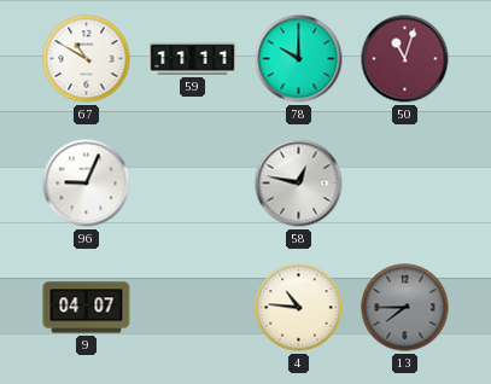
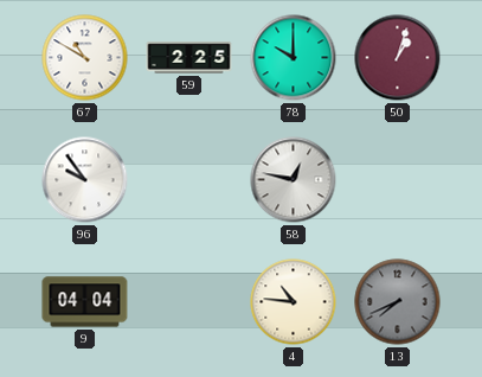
59: 11:11 -> 2:25 (189, 58)
50: 11:03 -> 1:03 (398, 58)
96: 9:04 -> 9:54 (85, 180)
9: 04:07 -> 04:04 (85, 302)
13: 7:45 -> 7:41 (398, 302)
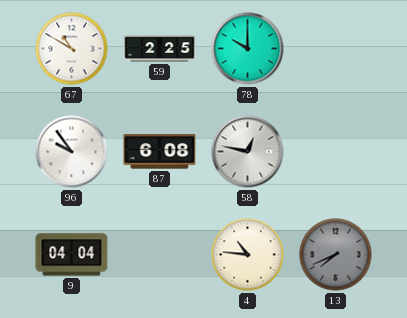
50: 1:03 -> none (398, 58)
87: none -> 6:08 (160, 152)
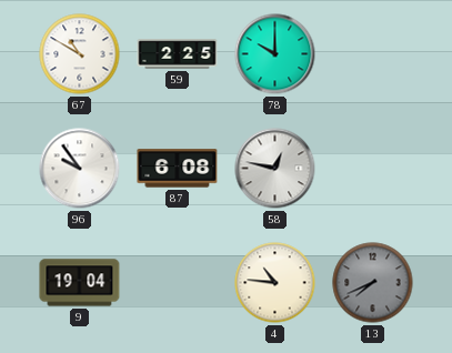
9: 04:04 -> 19:04 (80, 283)
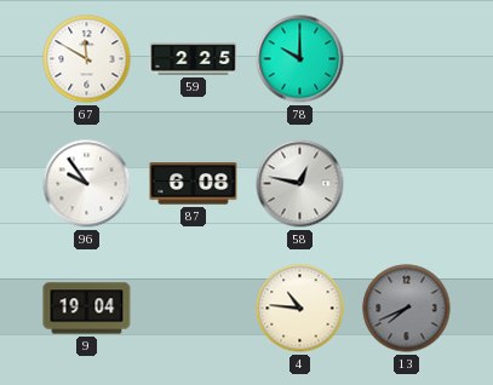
67: 10:50 -> 11:50 (87, 59)
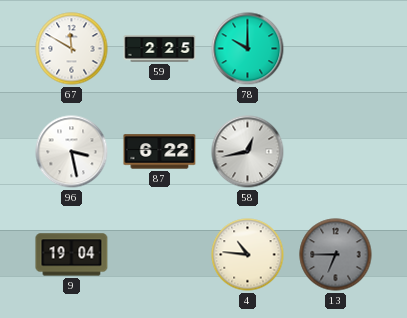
96: 9:54 -> 3:28 (72, 152)
87: 6:08 -> 6:22 (160, 152)
58: 12:47 -> 12:43 (248, 152)
13: 7:41 -> 6:45 (336, 255)
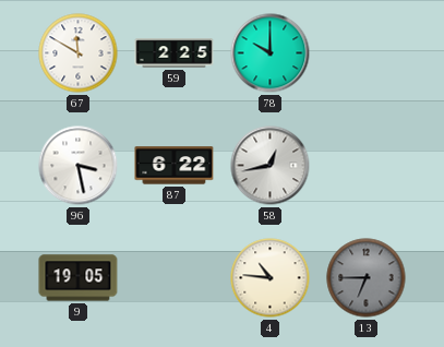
9: 19:04 -> 19:05 (79, 278)
